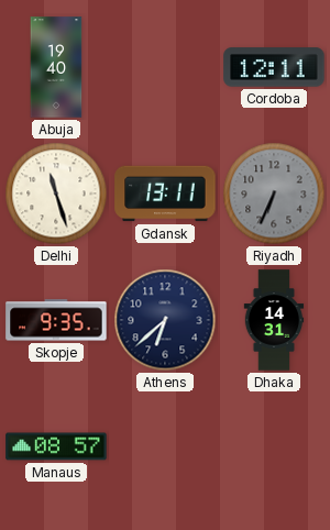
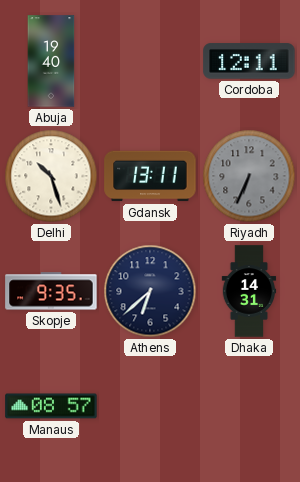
Delhi: 11:27 -> 10:27 (51, 176)
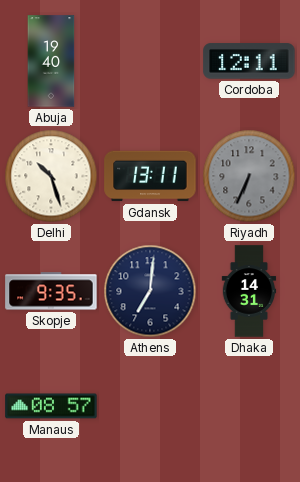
Athens: 6:38 -> 7:01 (150, 291)
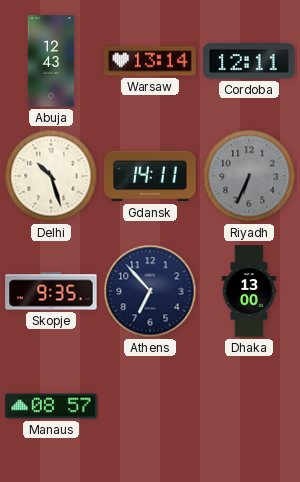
Abuja: 19:40 -> 12:43 (51, 61)
Warsaw: none -> 13:14 (150, 61)
Gdansk: 13:11 -> 14:11 (150, 176)
Athens: 7:01 -> 6:53 (150, 291)
Dhaka: 14:31 -> 13:00 (249, 291)
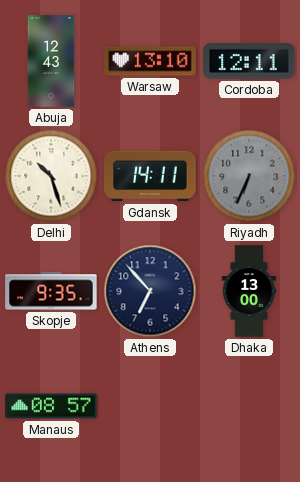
Warsaw: 13:14 -> 13:10 (150, 61)
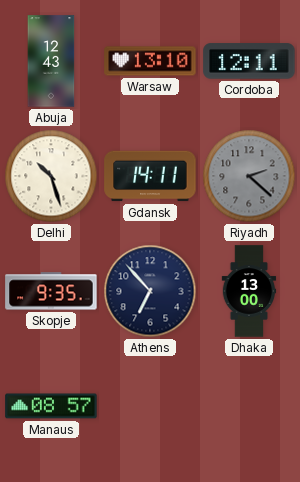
Riyadh: 6:34 -> 2:22 (249, 176)
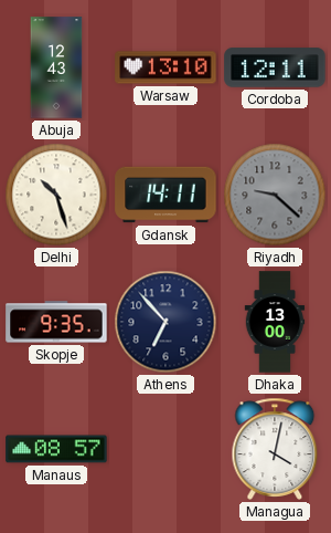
Riyadh: 2:22 -> 9:22 (275, 195)
Managua: none -> 4:02 (275, 449)
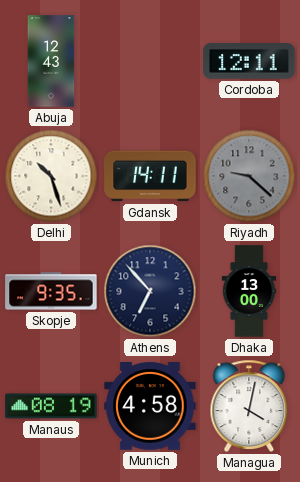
Warsaw: 13:10 -> none (165, 67)
Manaus: 08:57 -> 08:19 (51, 406)
Munich: none -> 4:58 (150, 407)
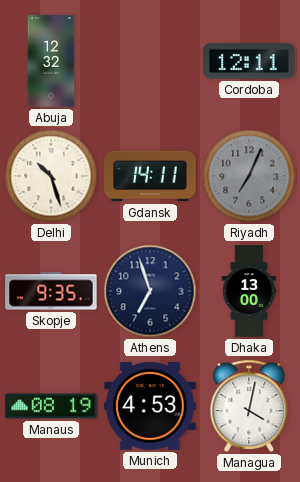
Abuja: 12:43 -> 12:32 (51, 61)
Riyadh: 9:22 -> 7:04 (249, 176)
Athens: 6:53 -> 6:57 (150, 291)
Munich: 4:58 -> 4:53 (150, 407)
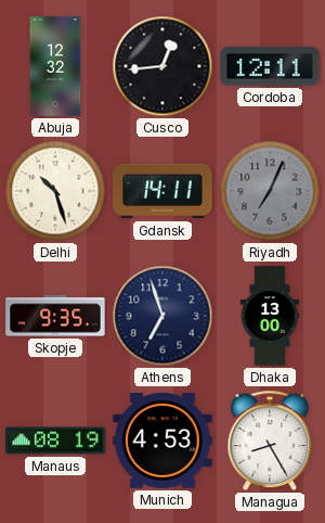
Cusco: none -> 12:44 (162, 66)
Managua: 4:02 -> 8:25 (270, 441)
